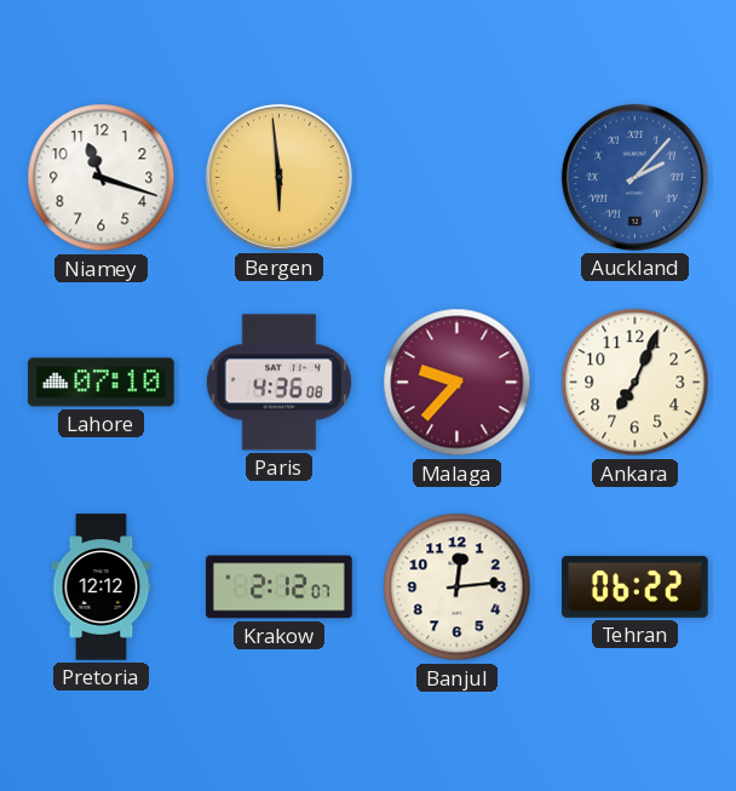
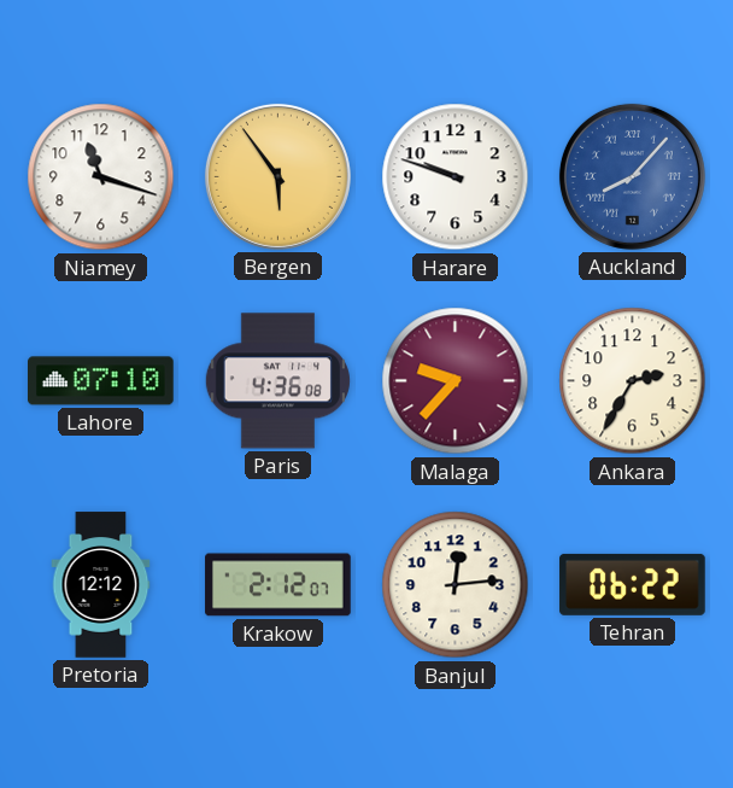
Bergen: 5:59 -> 5:54 (277, 176)
Harare: none -> 9:48 (456, 177)
Auckland: 2:07 -> 8:07 (632, 176)
Ankara: 7:04 -> 2:35 (633, 381)
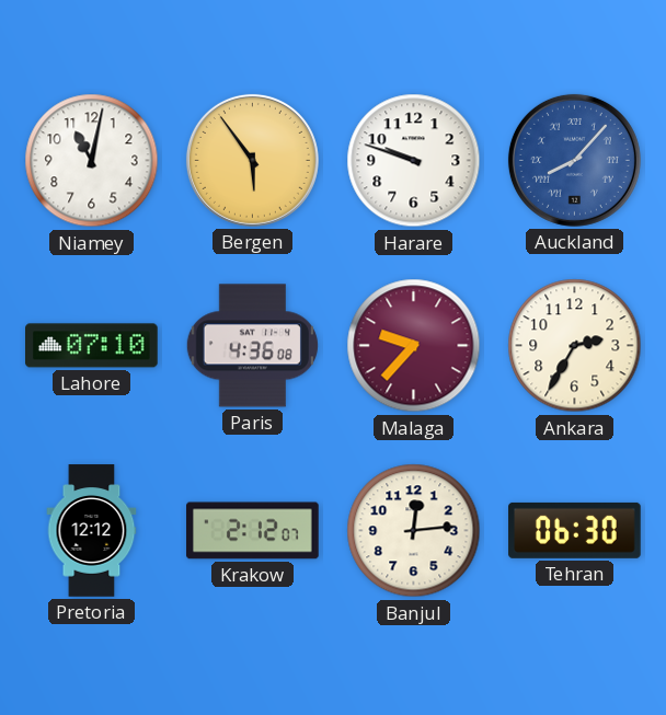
Niamey: 11:18 -> 11:02 (92, 161)
Tehran: 06:22 -> 06:30 (575, 530)
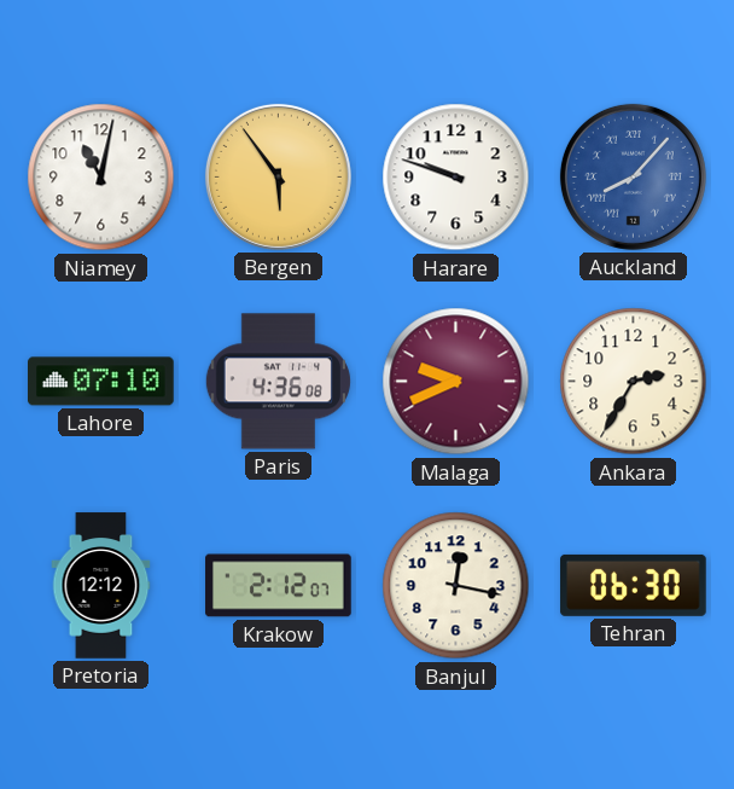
Malaga: 9:37 -> 9:41 (456, 382)
Banjul: 12:14 -> 12:17 (456, 586)
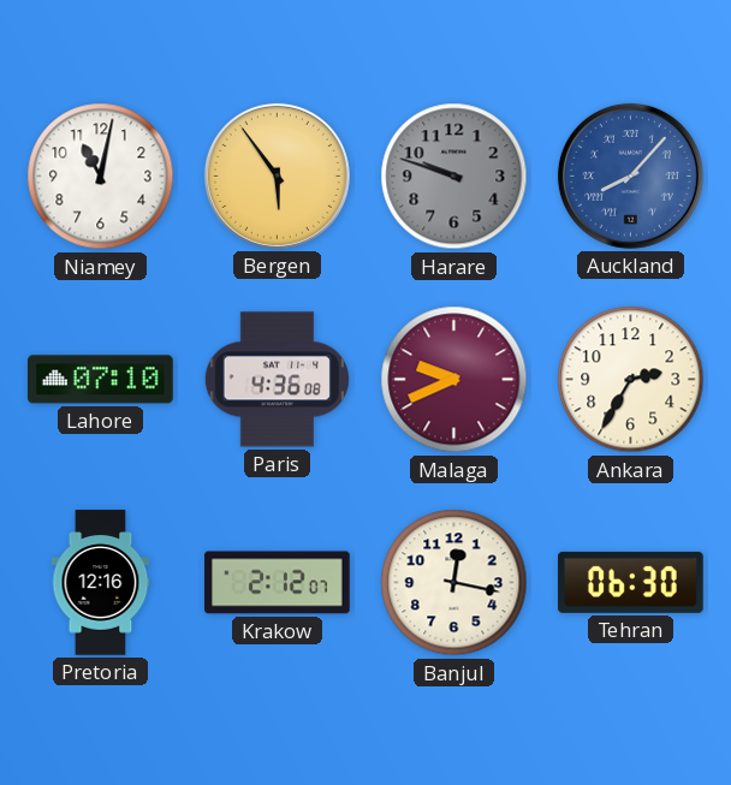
Harare dial: white -> grey (454, 177)
Pretoria: 12:12 -> 12:16 (101, 583)
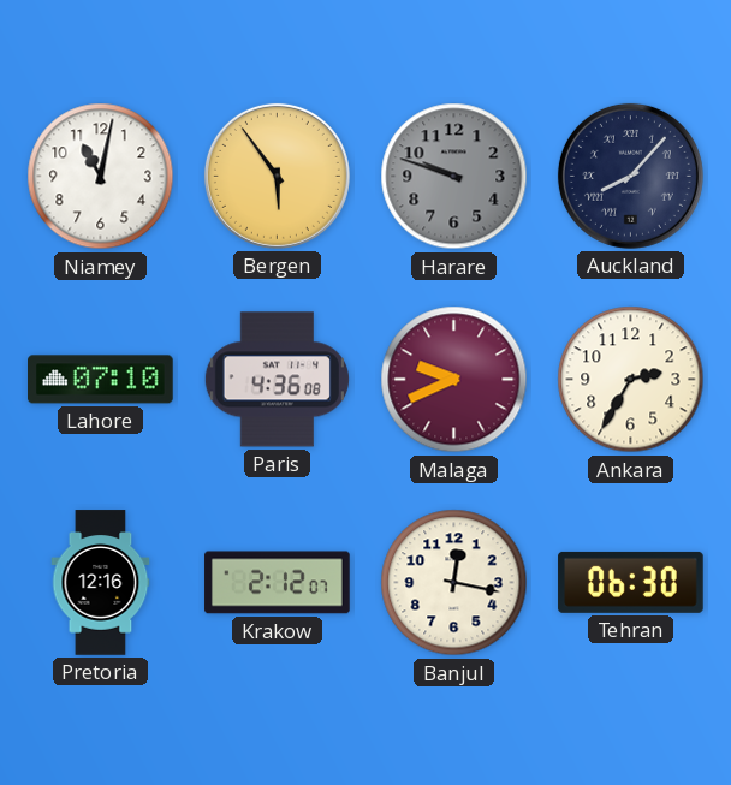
Auckland dial: blue -> navy (630, 176)
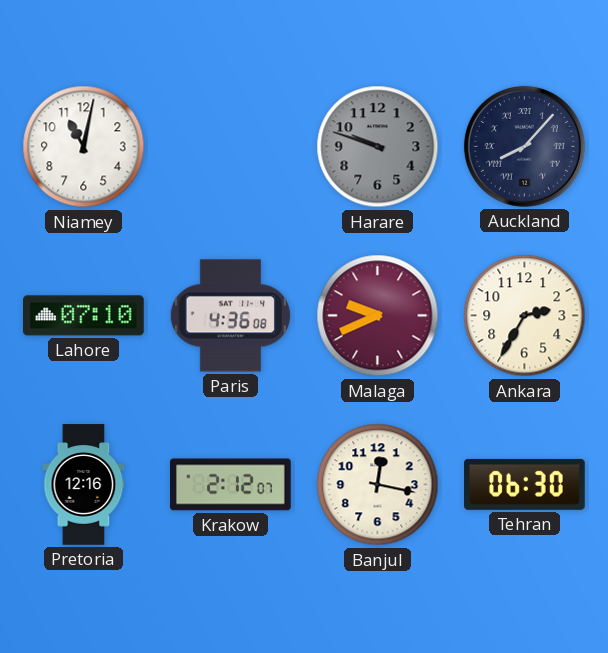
Bergen: 5:54 -> none (277, 176)
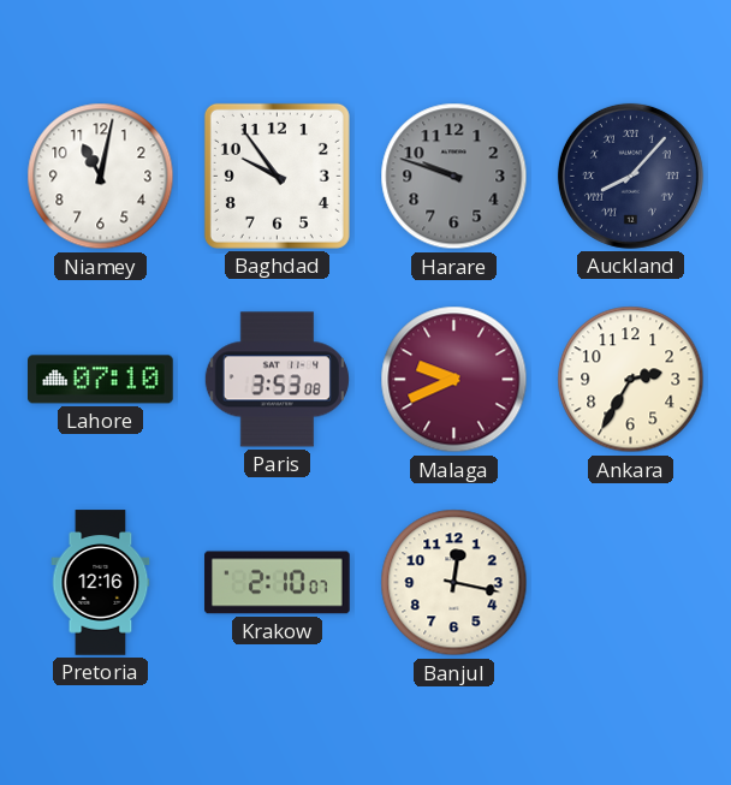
Baghdad: none -> 9:54 (277, 176)
Paris: 4:36 -> 3:53 (277, 380)
Krakow: 2:12 -> 2:10 (278, 583)
Tehran: 06:30 -> none (525, 484)
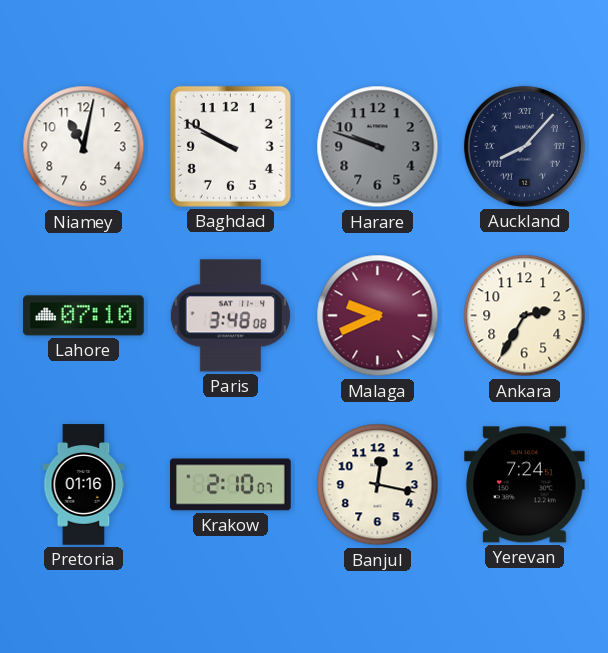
Baghdad: 9:54 -> 9:50 (230, 146)
Paris: 3:53 -> 3:48 (230, 316)
Pretoria: 12:16 -> 01:16 (84, 485)
Yerevan: none -> 7:24 (525, 485)
